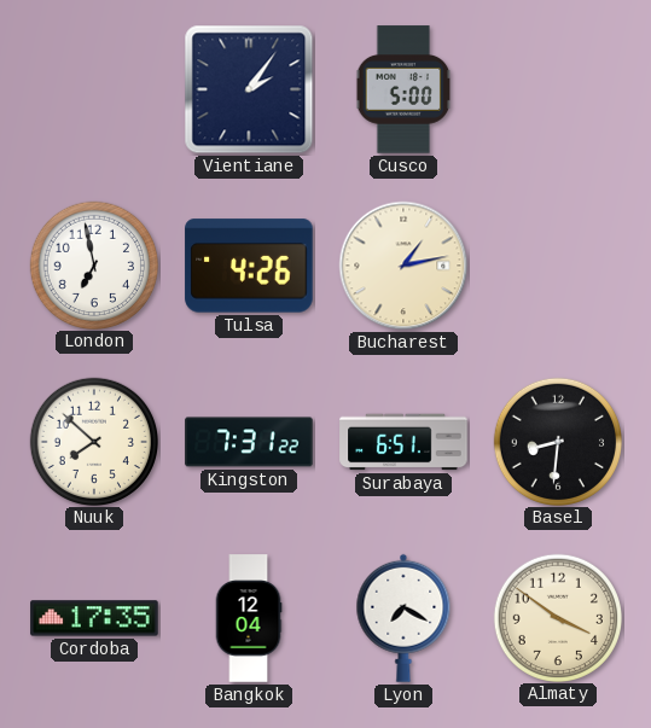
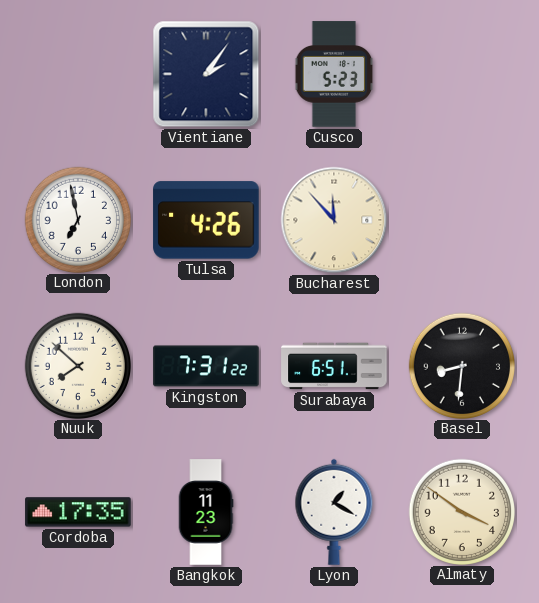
Cusco: 5:00 -> 5:23 (334, 74)
Bucharest: 1:13 -> 11:53 (334, 220)
Bangkok: 12:04 -> 11:23 (206, 512)
Lyon: 7:20 -> 1:20 (334, 512)
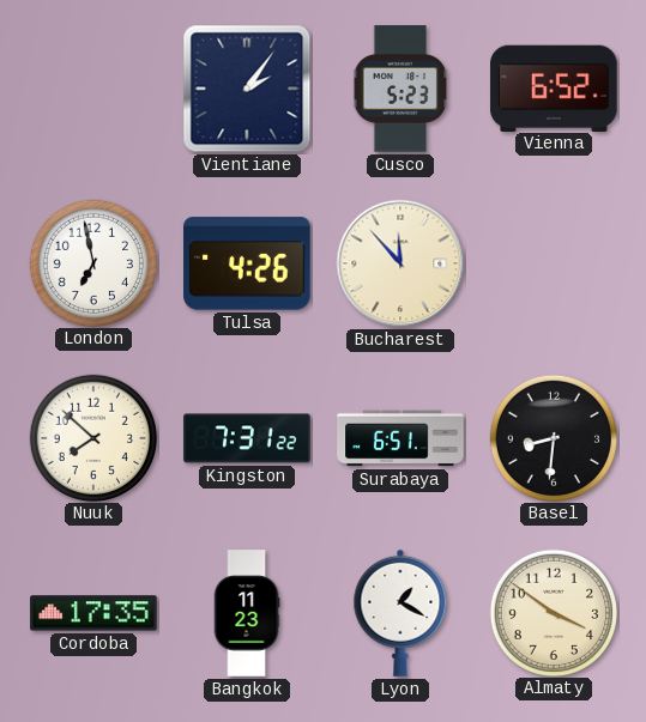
Vienna: none -> 6:52 (554, 87)
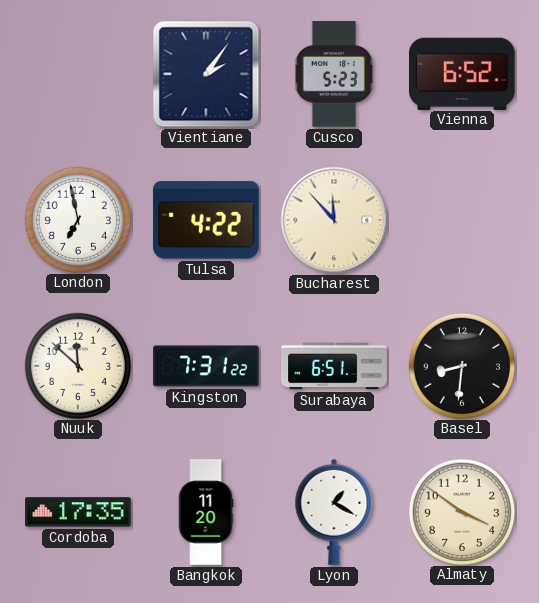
Tulsa: 4:26 -> 4:22 (206, 220)
Nuuk: 7:52 -> 11:52 (77, 365)
Bangkok: 11:23 -> 11:20 (206, 512)
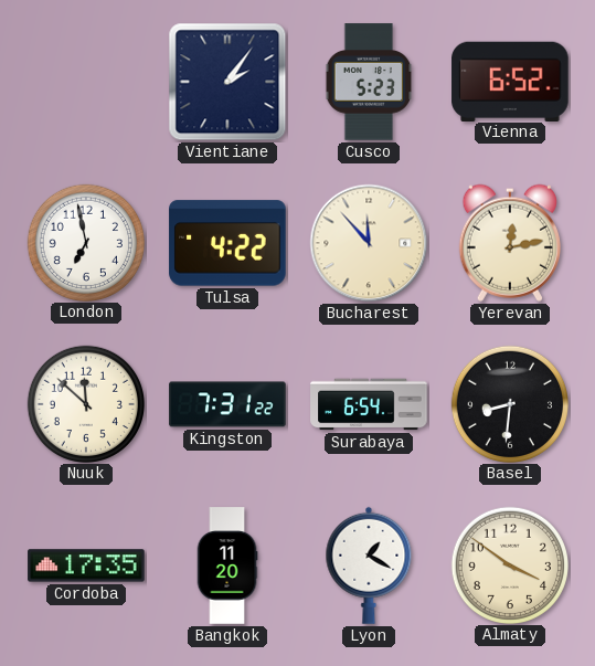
Yerevan: none -> 12:13 (510, 243)
Surabaya: 6:51 -> 6:54 (369, 404)
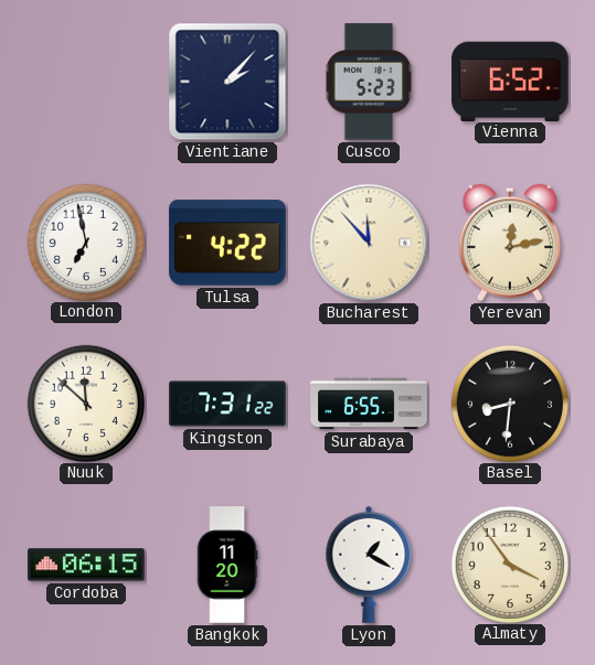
Vientiane: 2:06 -> 2:07 (227, 82)
Surabaya: 6:54 -> 6:55 (369, 404)
Cordoba: 17:35 -> 06:15 (86, 565)
Almaty: 3:51 -> 3:54 (509, 564)
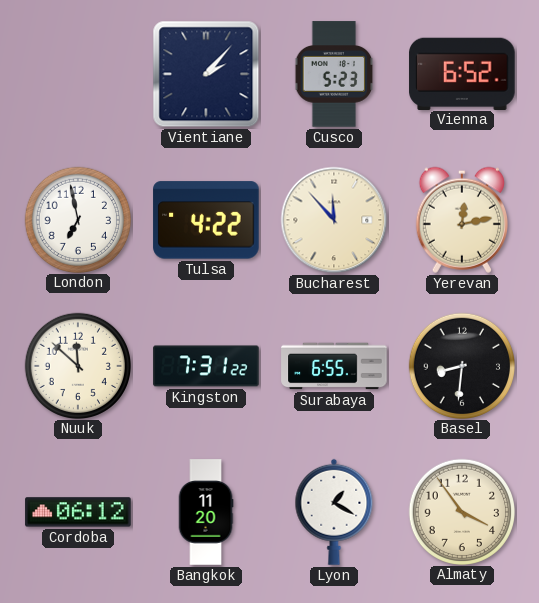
Cordoba: 06:15 -> 06:12 (78, 512)
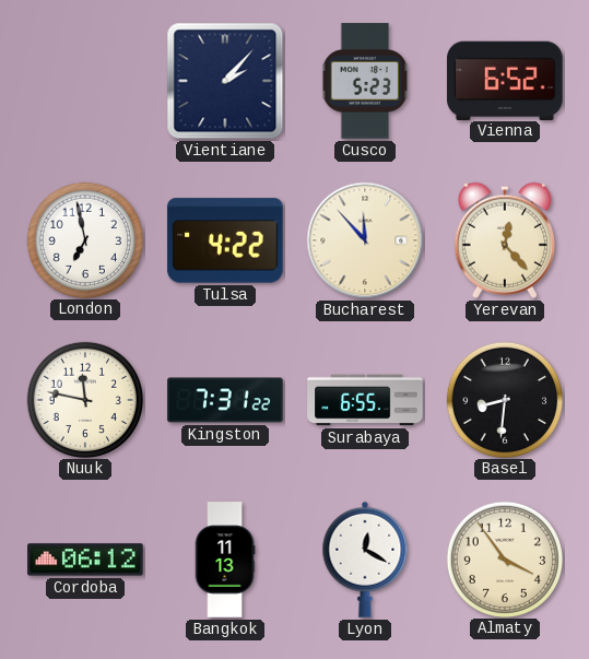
Yerevan: 12:13 -> 12:23 (505, 240)
Nuuk: 11:52 -> 11:47 (84, 399)
Bangkok: 11:20 -> 11:13 (225, 560)
Lyon: 1:20 -> 12:20 (365, 560)
